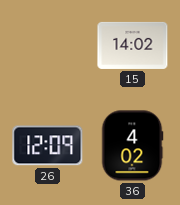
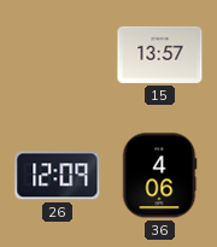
15: 14:02 -> 13:57 (160, 54)
36: 4:02 -> 4:06 (159, 176)
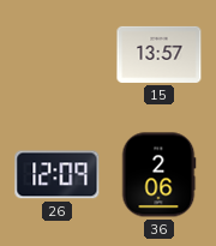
36: 4:06 -> 2:06 (158, 175)
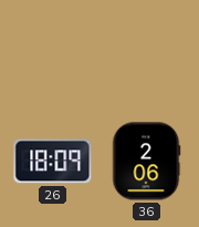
15: 13:57 -> none (160, 54)
26: 12:09 -> 18:09 (53, 162)
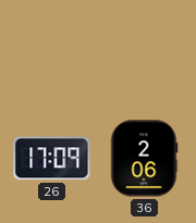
26: 18:09 -> 17:09 (52, 159)
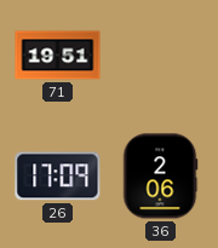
71: none -> 19:51 (58, 56)
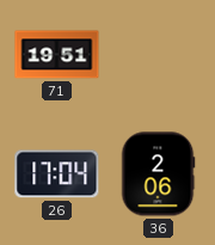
26: 17:09 -> 17:04 (57, 174)
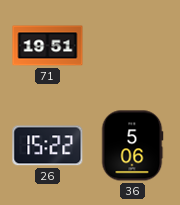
26: 17:04 -> 15:22 (48, 146)
36: 2:06 -> 5:06 (132, 146)
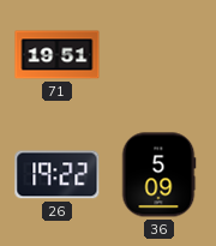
26: 15:22 -> 19:22 (58, 175)
36: 5:06 -> 5:09 (158, 175)
